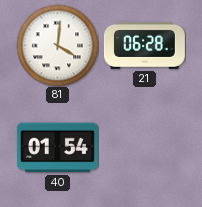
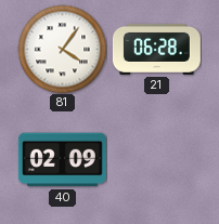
81: 4:01 -> 4:06 (62, 49)
40: 01:54 -> 02:09 (62, 160)
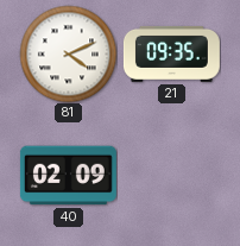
81: 4:06 -> 4:11 (68, 53)
21: 06:28 -> 09:35 (171, 53)
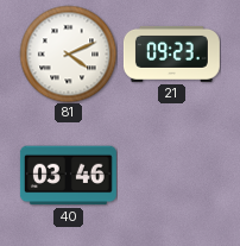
21: 09:35 -> 09:23 (171, 53)
40: 02:09 -> 03:46 (68, 176)
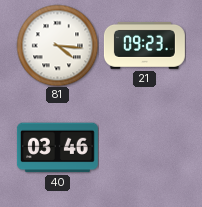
81: 4:11 -> 4:16 (57, 45)
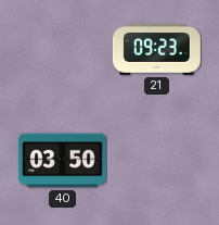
81: 4:16 -> none (57, 45)
40: 03:46 -> 03:50 (62, 161)
